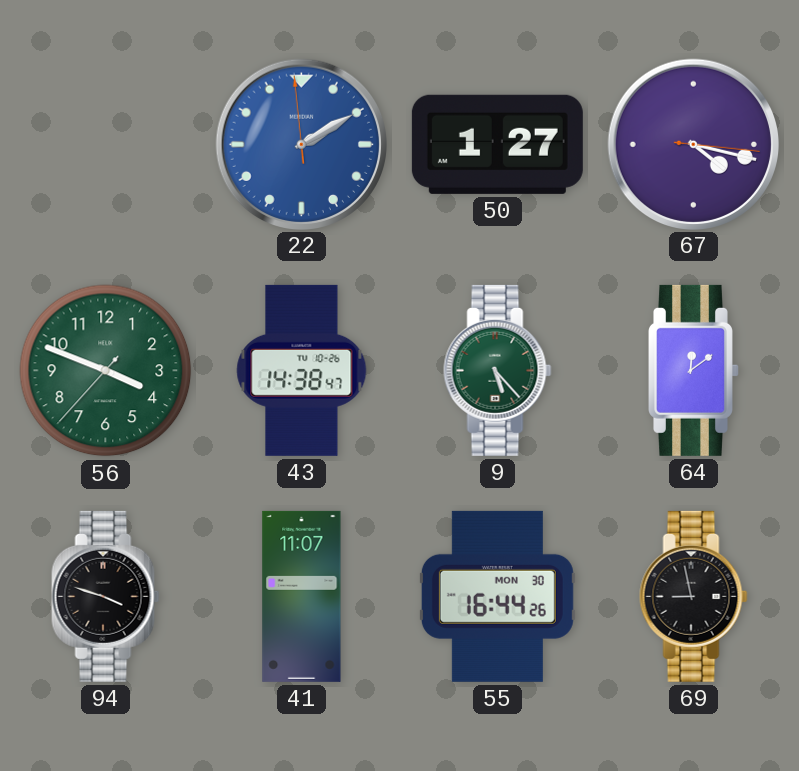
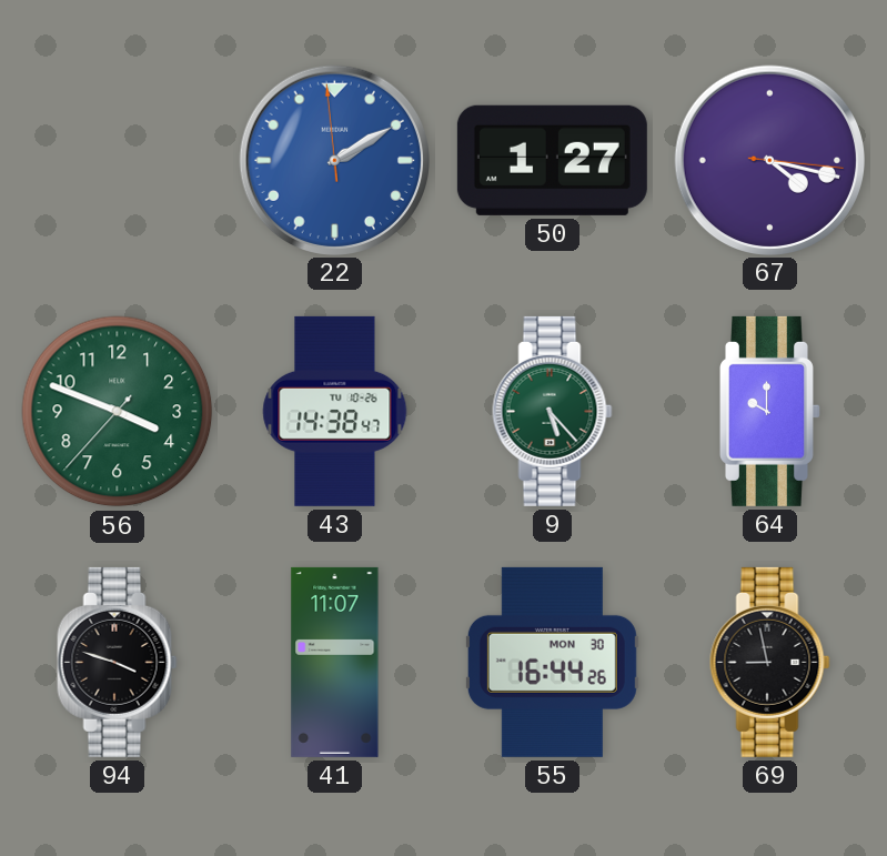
64: 12:09 -> 10:00 (770, 411)
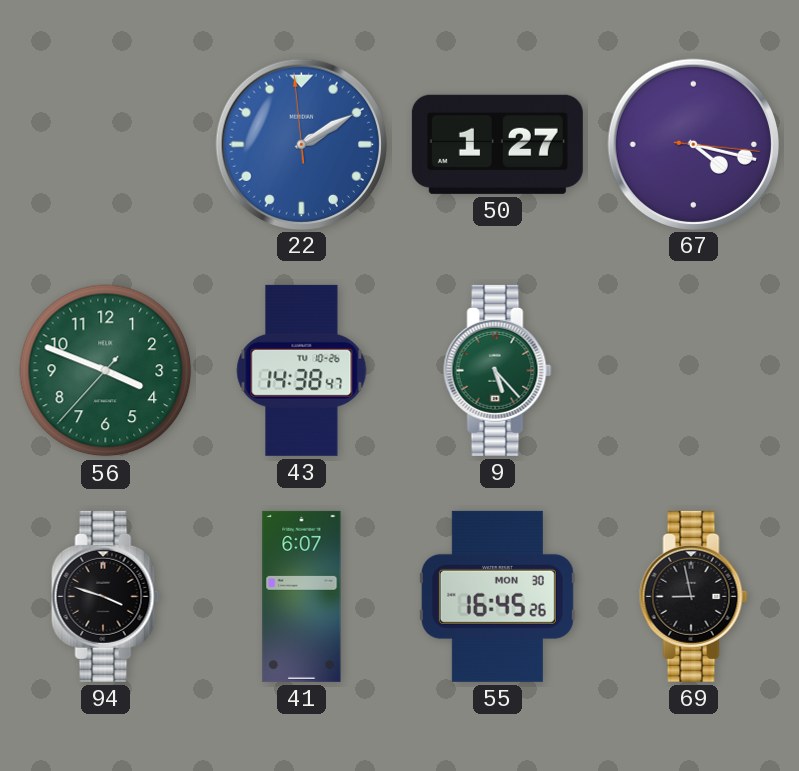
64: 10:00 -> none (770, 411)
41: 11:07 -> 6:07 (302, 596)
55: 16:44 -> 16:45 (497, 596)
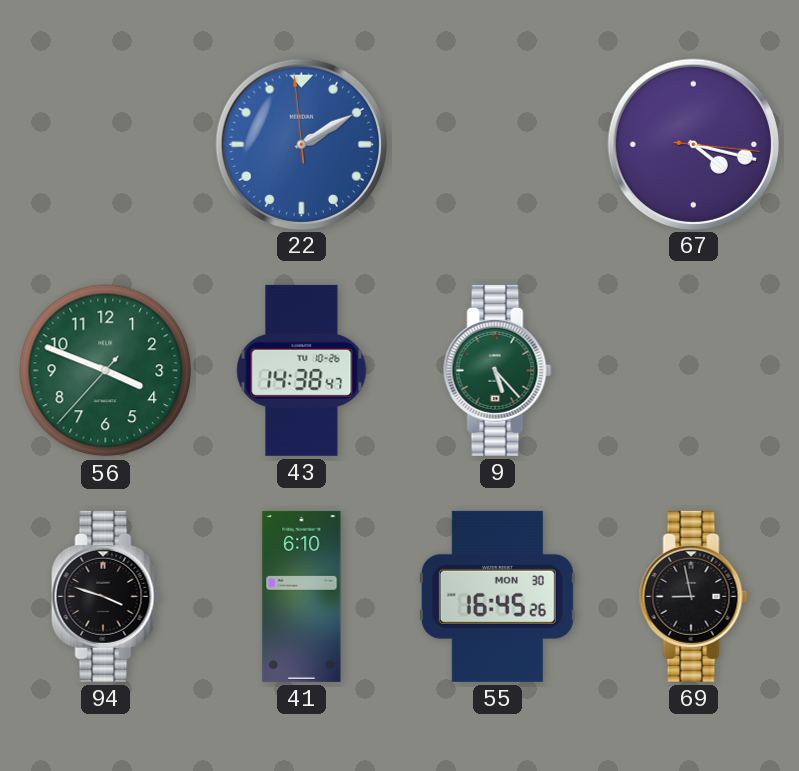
50: 1:27 -> none (497, 144)
41: 6:07 -> 6:10 (302, 596)
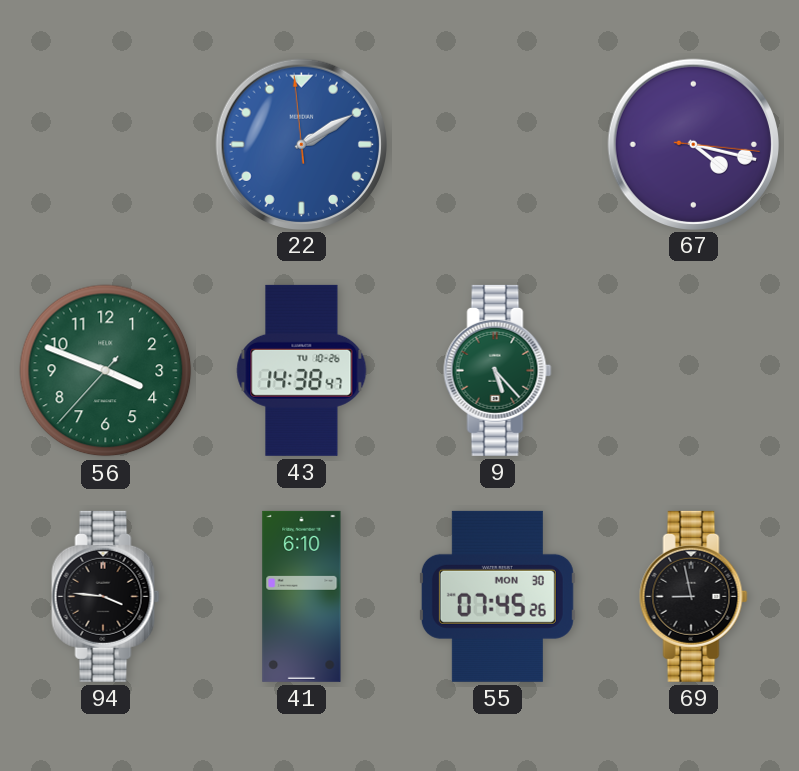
94: 3:48 -> 3:46 (106, 596)
55: 16:45 -> 07:45 (497, 596)
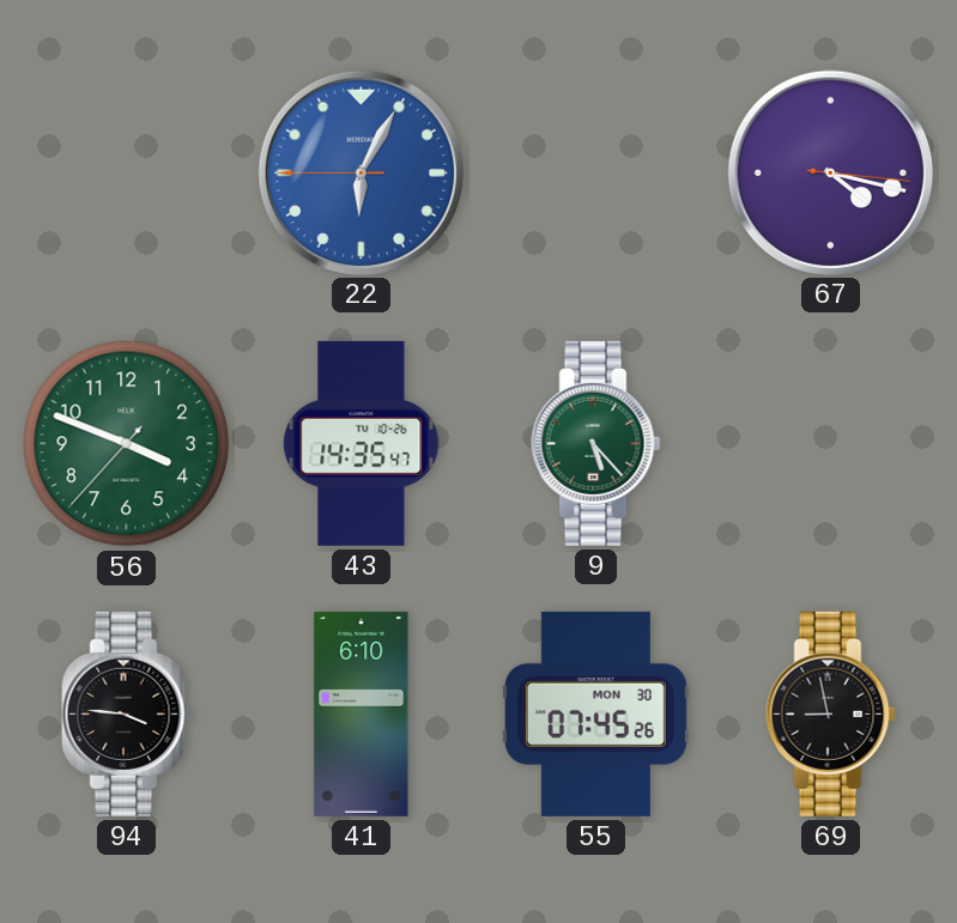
22: 2:09 -> 6:04 (361, 172)
43: 14:38 -> 14:35 (362, 443)
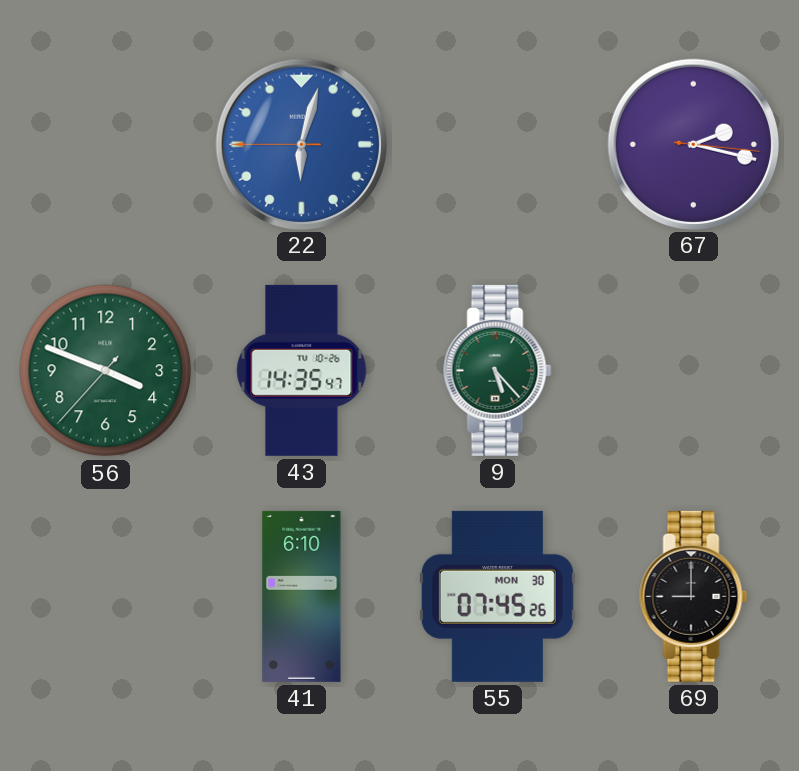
22: 6:04 -> 6:02 (301, 144)
67: 4:17 -> 2:17 (693, 144)
94: 3:46 -> none (127, 713)
69: 8:58 -> 9:00 (694, 596)
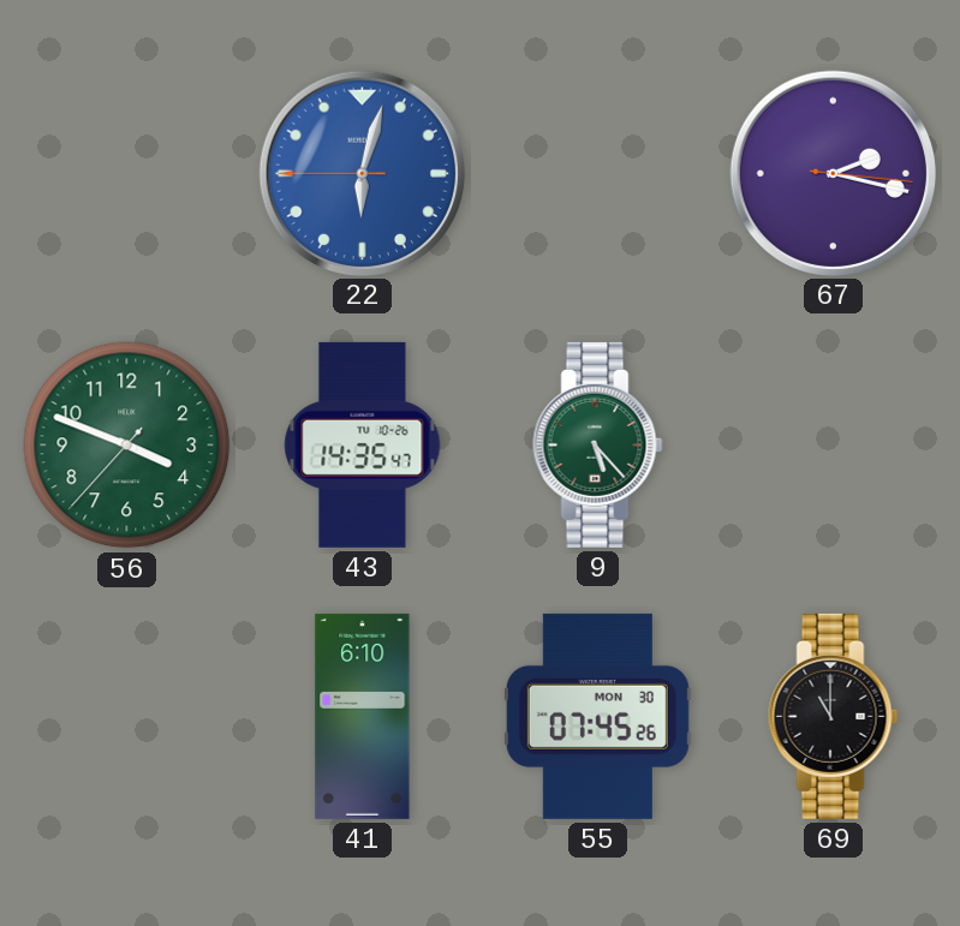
69: 9:00 -> 11:00 (834, 716)
